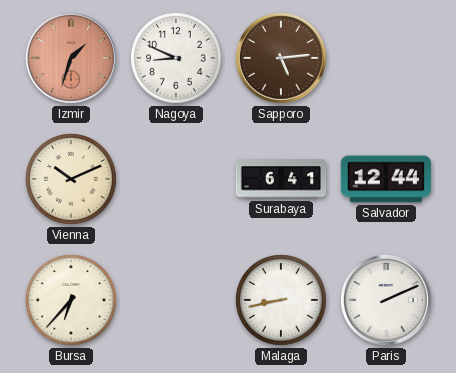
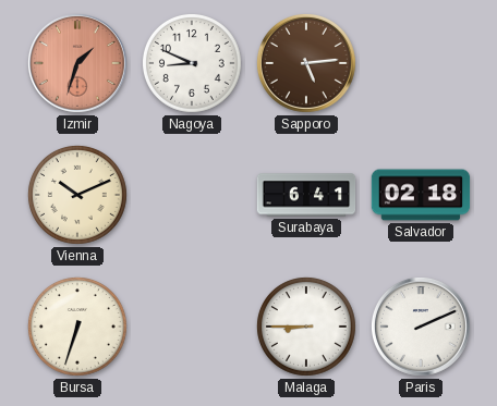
Salvador: 12:44 -> 02:18 (421, 195)
Bursa: 6:37 -> 6:33 (77, 327)
Malaga: 8:43 -> 8:45 (306, 327)
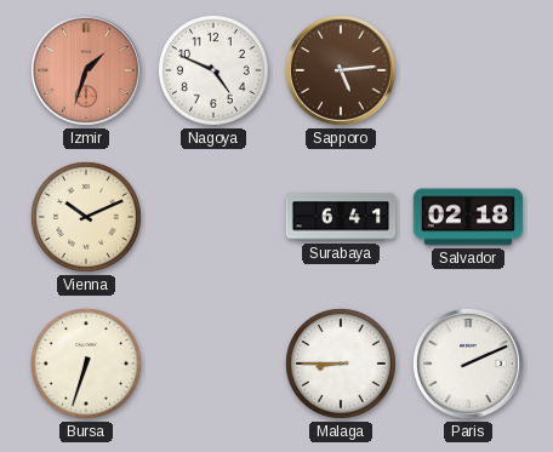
Nagoya: 8:49 -> 4:49 (213, 70)
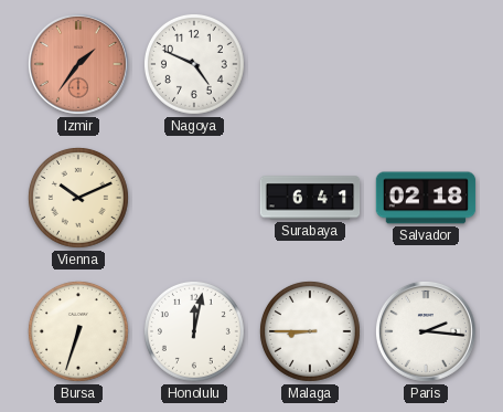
Izmir: 1:33 -> 1:36 (78, 64)
Sapporo: 5:14 -> none (341, 70)
Honolulu: none -> 12:02 (194, 331)
Paris: 2:11 -> 2:16 (426, 331)
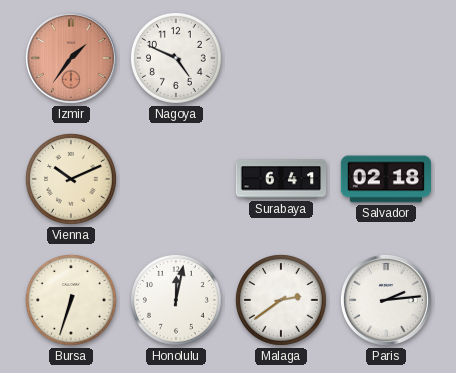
Malaga: 8:45 -> 2:39 (281, 300)
Paris: 2:16 -> 2:14 (386, 300)
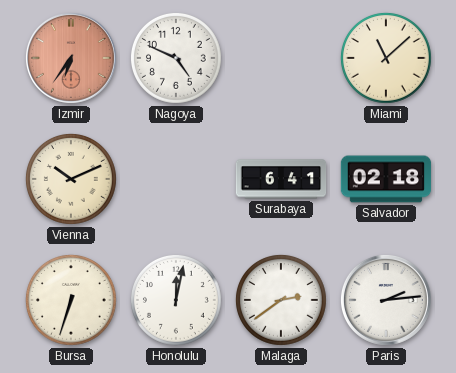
Izmir: 1:36 -> 6:36 (71, 58)
Miami: none -> 11:08 (386, 58)
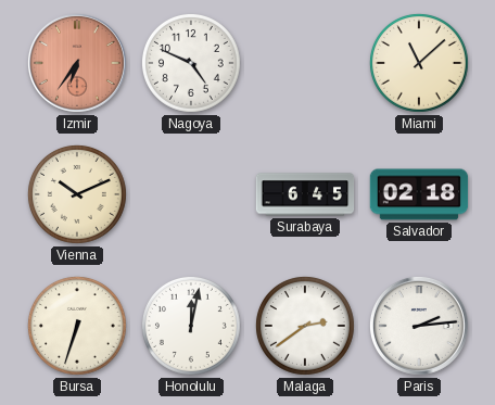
Surabaya: 6:41 -> 6:45 (305, 194)
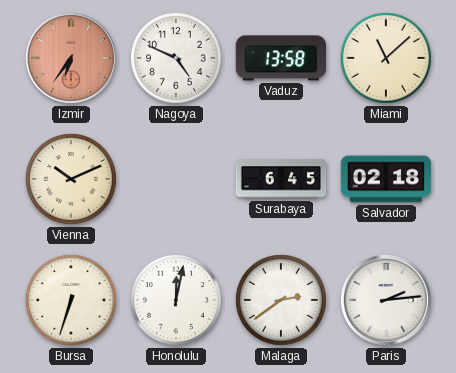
Vaduz: none -> 13:58 (280, 58)
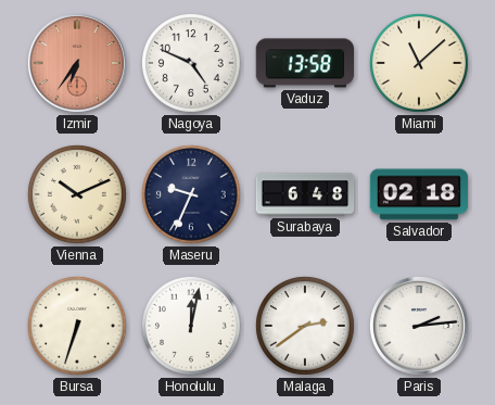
Maseru: none -> 9:34 (191, 194)
Surabaya: 6:45 -> 6:48 (305, 194)
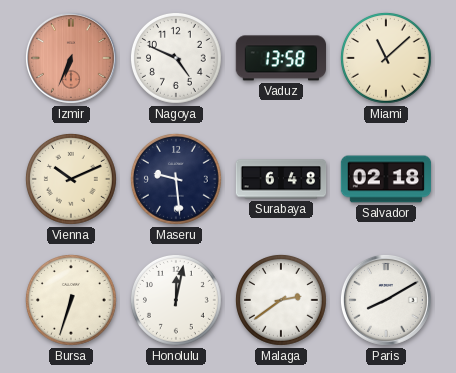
Izmir: 6:36 -> 6:34 (71, 58)
Maseru: 9:34 -> 9:29 (176, 179)
Paris: 2:14 -> 8:10 (386, 300)
